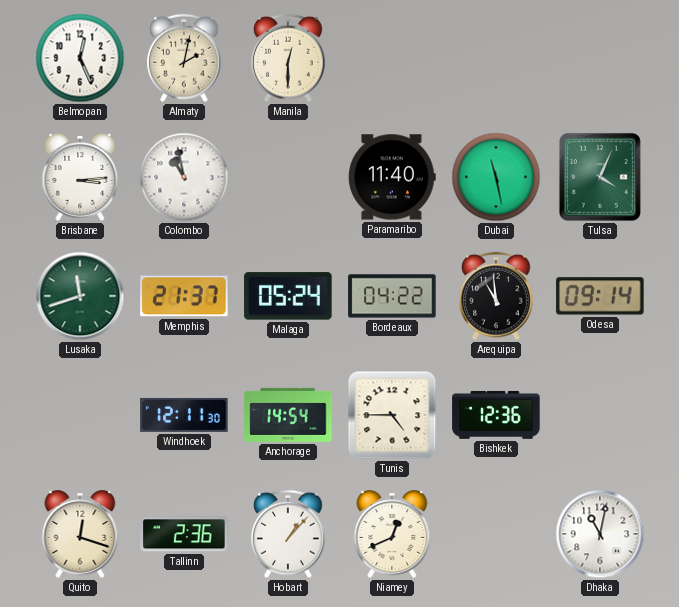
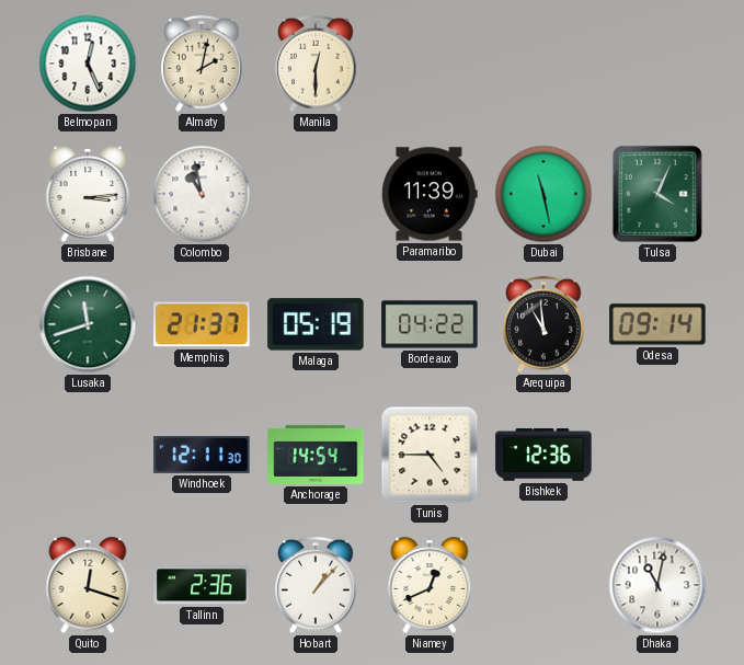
Paramaribo: 11:40 -> 11:39 (430, 194)
Malaga: 05:24 -> 05:19 (316, 324)
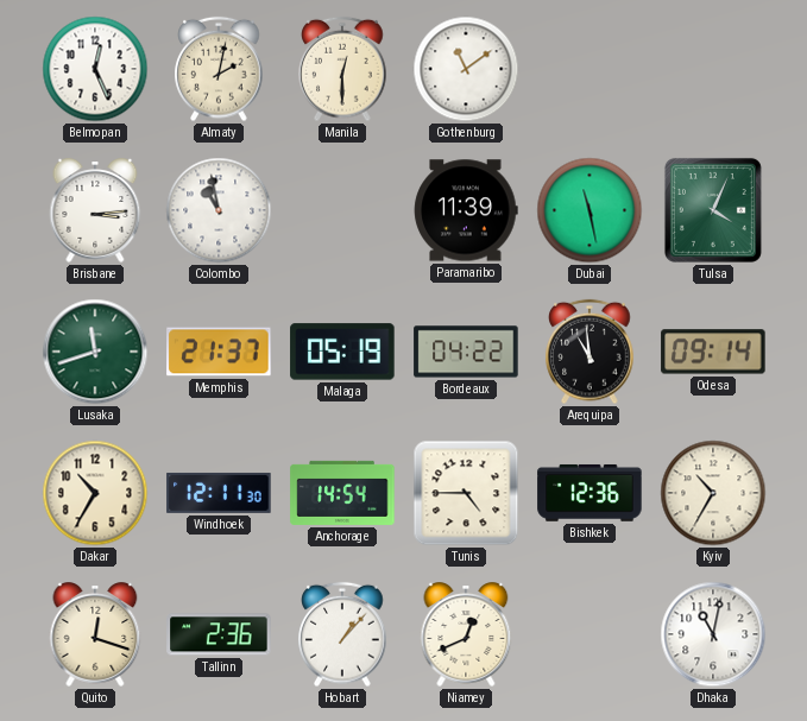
Gothenburg: none -> 11:09 (466, 69)
Dakar: none -> 10:35 (95, 493)
Kyiv: none -> 10:35 (713, 493)
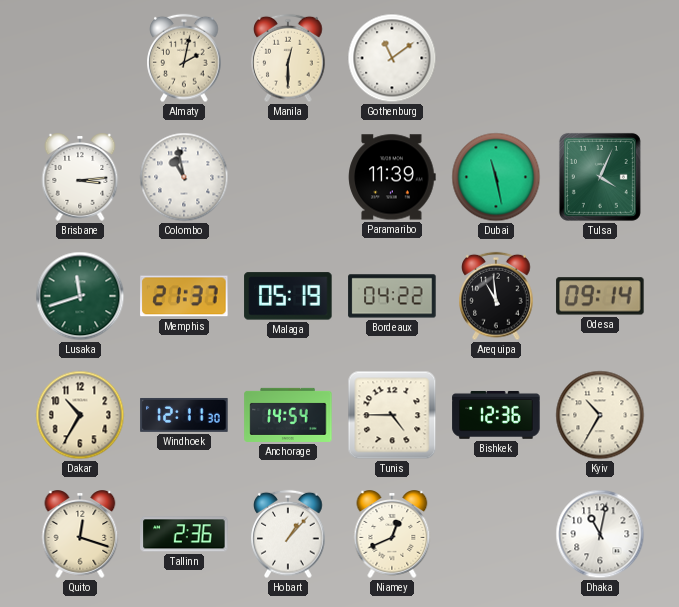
Belmopan: 12:26 -> none (95, 69)
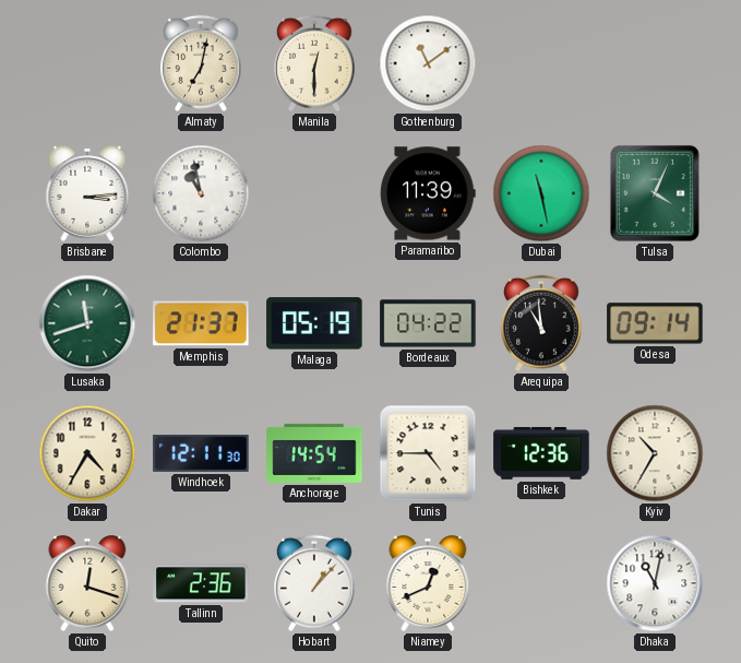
Almaty: 2:02 -> 7:02 (201, 63)
Dakar: 10:35 -> 4:35 (87, 453)
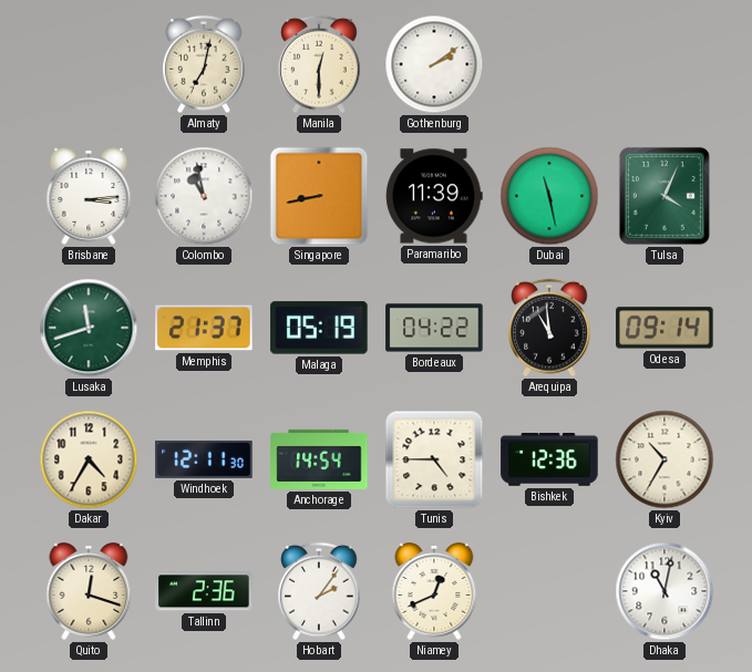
Gothenburg: 11:09 -> 2:09 (434, 64)
Singapore: none -> 8:43 (319, 196)
Hobart: 1:07 -> 2:06 (319, 591)
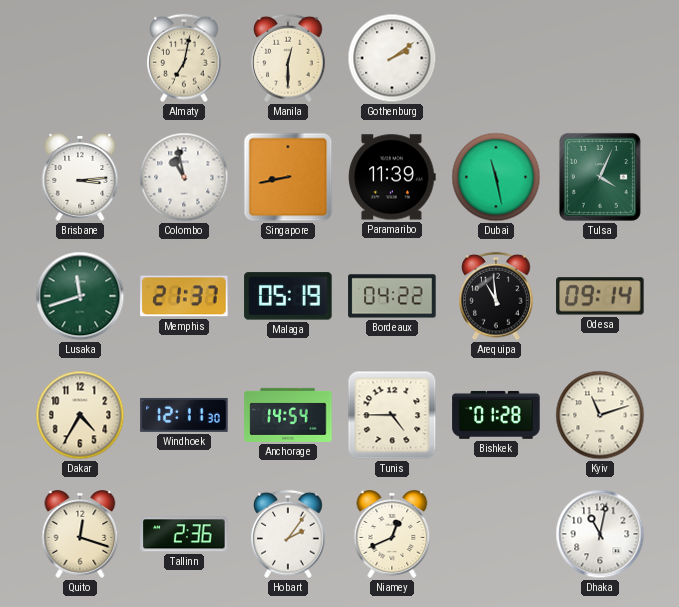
Bishkek: 12:36 -> 01:28 (496, 415)
Kyiv: 10:35 -> 11:12 (600, 415)
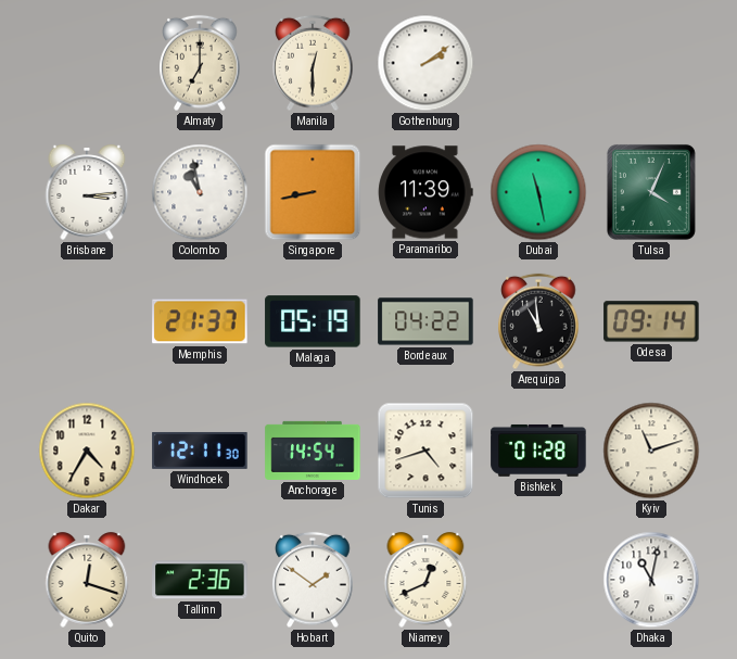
Almaty: 7:02 -> 7:00 (200, 63)
Lusaka: 11:42 -> none (80, 296)
Tunis: 4:45 -> 4:42 (425, 451)
Hobart: 2:06 -> 1:51 (313, 580)
